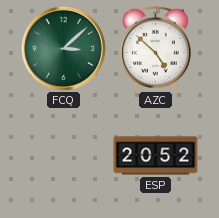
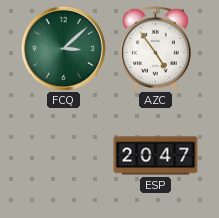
AZC: 4:52 -> 4:54 (155, 48)
ESP: 20:52 -> 20:47 (156, 156)
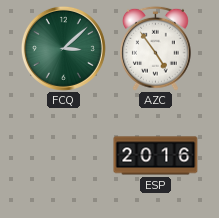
ESP: 20:47 -> 20:16 (156, 156)
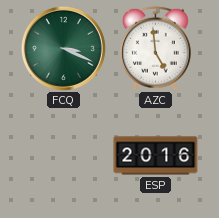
FCQ: 3:08 -> 3:19 (63, 48)
AZC: 4:54 -> 4:59 (155, 48)
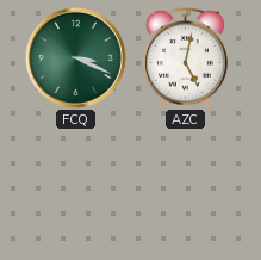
AZC: 4:59 -> 5:02 (185, 57)
ESP: 20:16 -> none (156, 156)
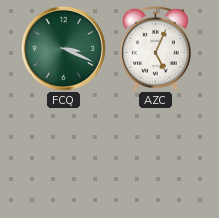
AZC: 5:02 -> 5:04 (155, 48)
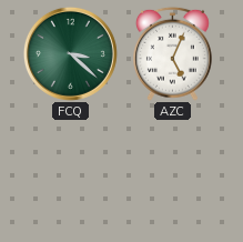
FCQ: 3:19 -> 3:22 (70, 53)
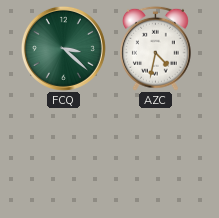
AZC: 5:04 -> 4:32 (155, 48)
